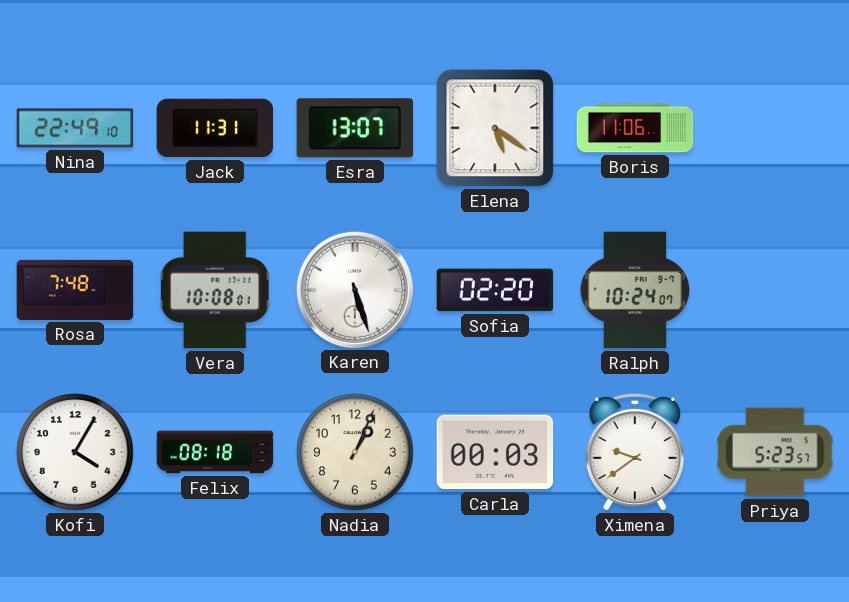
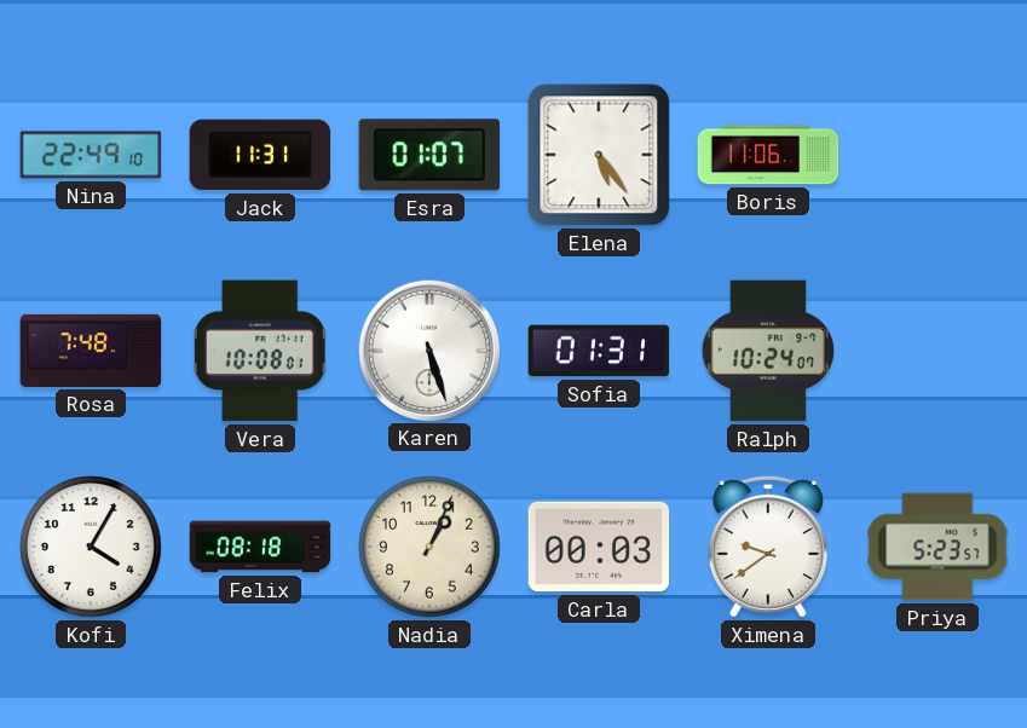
Esra: 13:07 -> 01:07 (429, 155)
Elena: 5:21 -> 5:24 (599, 155)
Sofia: 02:20 -> 01:31 (599, 351)
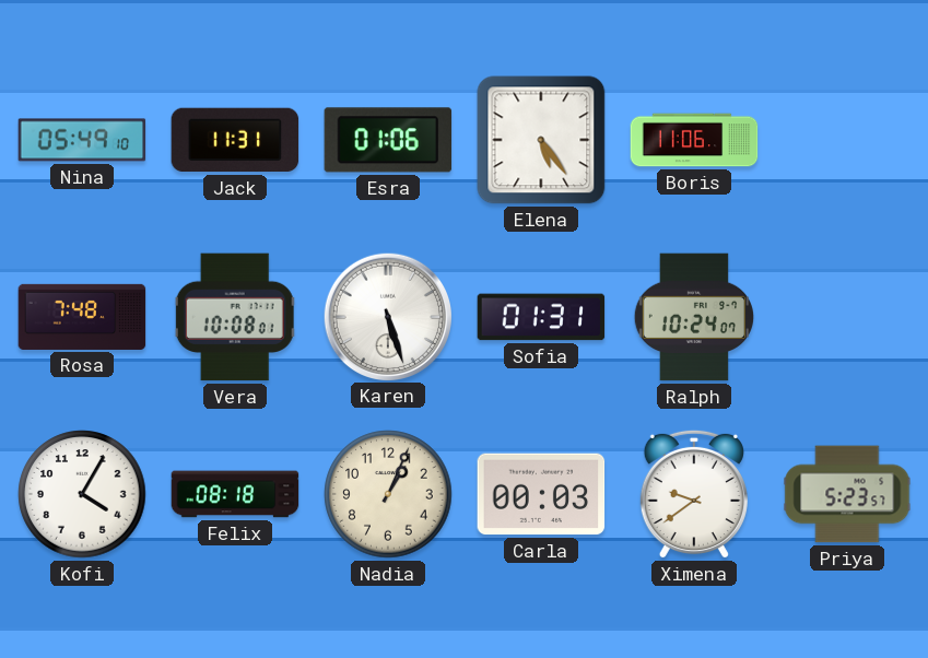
Nina: 22:49 -> 05:49 (82, 140)
Esra: 01:07 -> 01:06 (388, 140)
